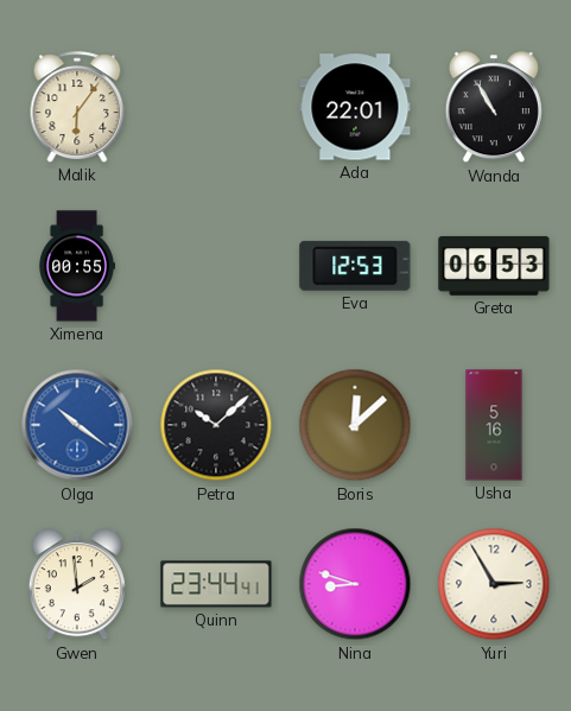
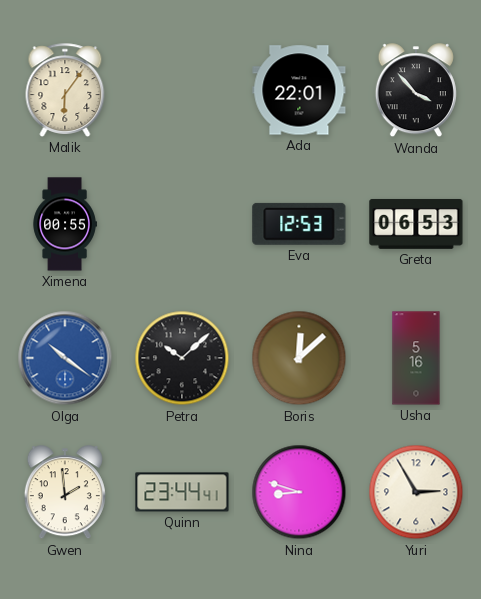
Wanda: 10:55 -> 3:53 (416, 91)
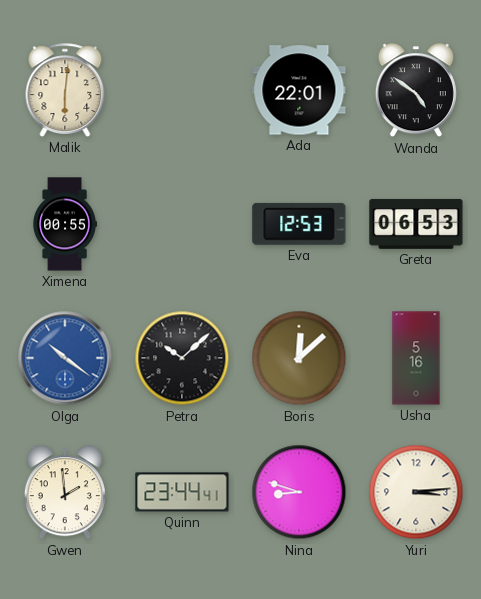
Malik: 6:06 -> 6:01 (65, 90)
Wanda: 3:53 -> 4:51 (416, 91)
Yuri: 2:55 -> 3:14 (416, 492)
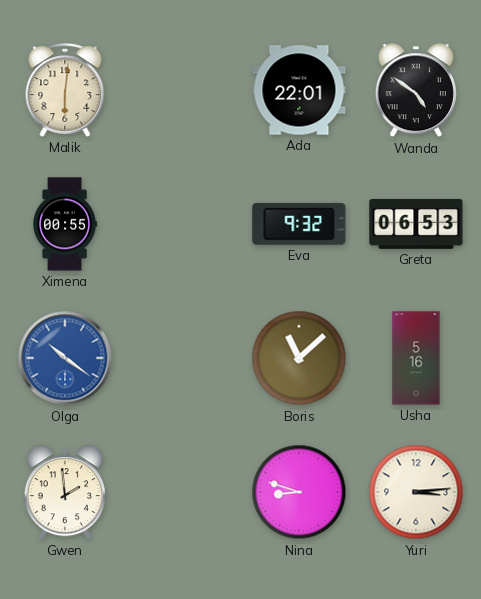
Eva: 12:53 -> 9:32 (299, 224)
Petra: 10:08 -> none (182, 358)
Boris: 12:08 -> 11:08 (299, 358)
Quinn: 23:44 -> none (182, 492)
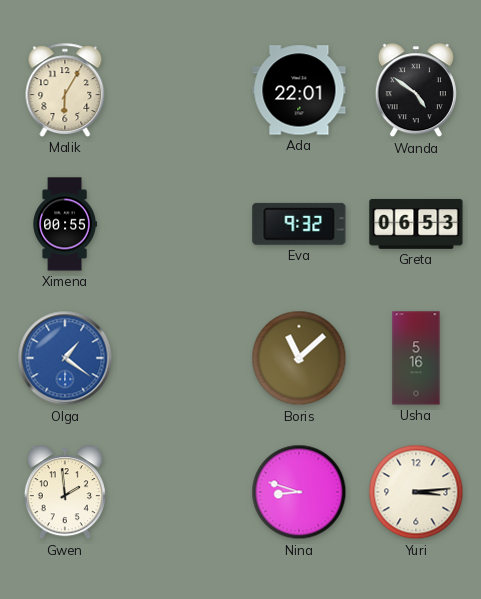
Malik: 6:01 -> 6:05 (65, 90)
Olga: 10:21 -> 1:21 (65, 358)
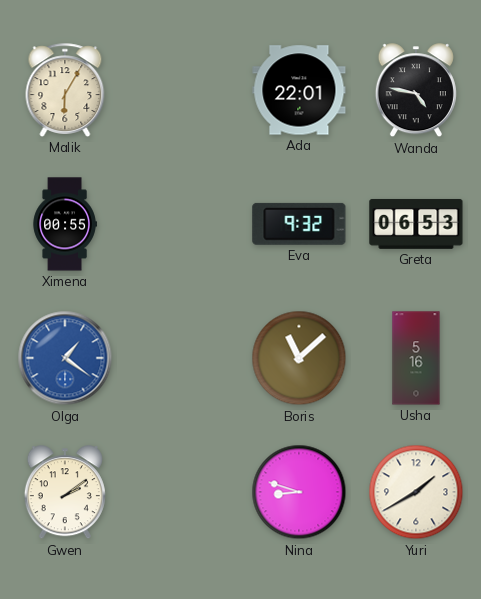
Wanda: 4:51 -> 4:47 (416, 91)
Gwen: 1:59 -> 2:09 (65, 493)
Yuri: 3:14 -> 1:40 (416, 492)
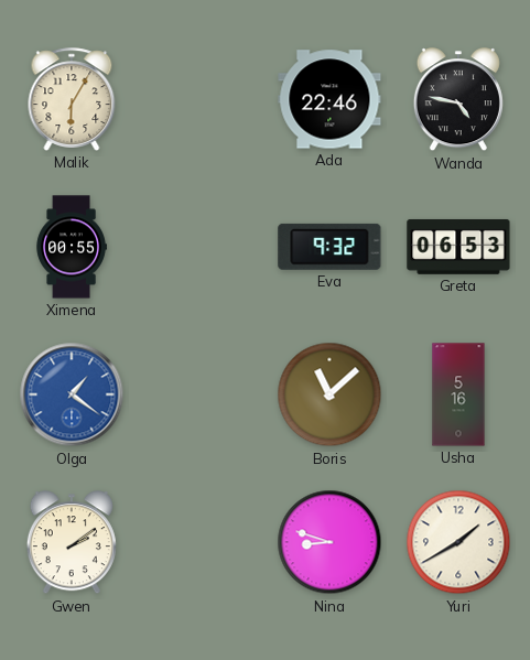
Ada: 22:01 -> 22:46 (329, 99)
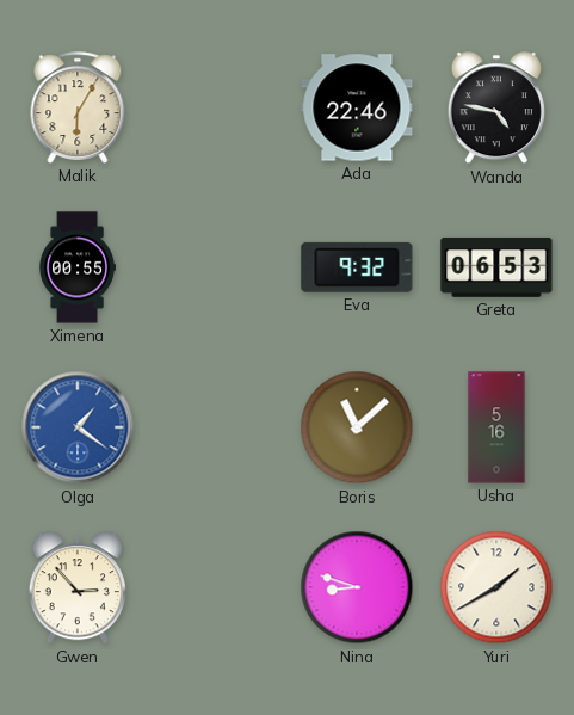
Gwen: 2:09 -> 2:53 (78, 588)
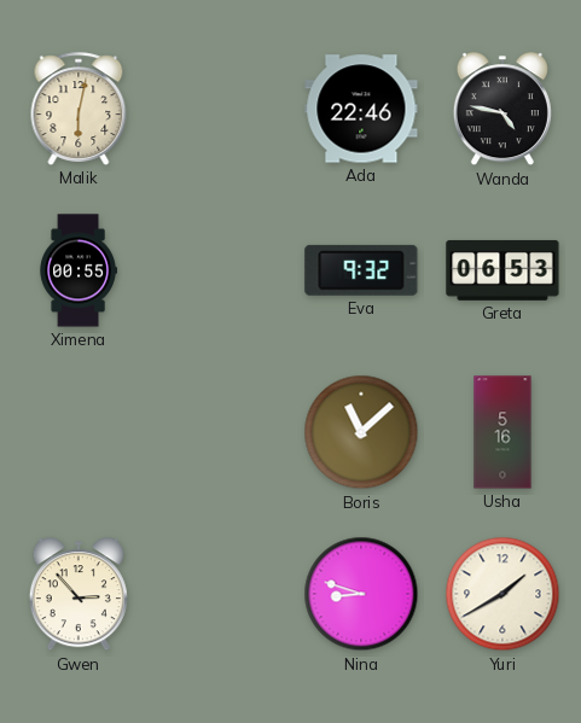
Malik: 6:05 -> 6:02 (79, 109)
Olga: 1:21 -> none (78, 427)
